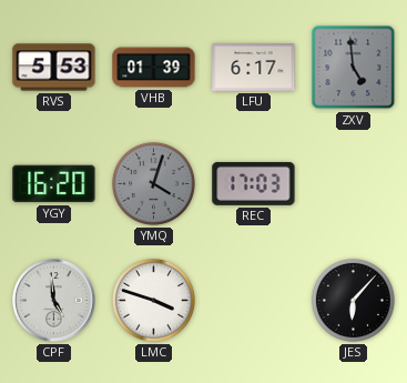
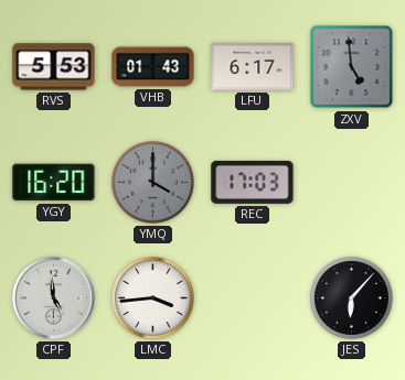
VHB: 01:39 -> 01:43 (153, 67)
YMQ: 4:03 -> 4:00 (152, 182)
LMC: 3:48 -> 3:44 (152, 297)
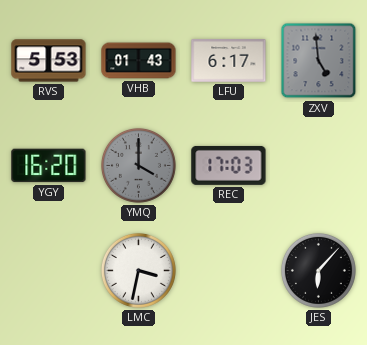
CPF: 4:59 -> none (54, 298)
LMC: 3:44 -> 3:32 (138, 270)
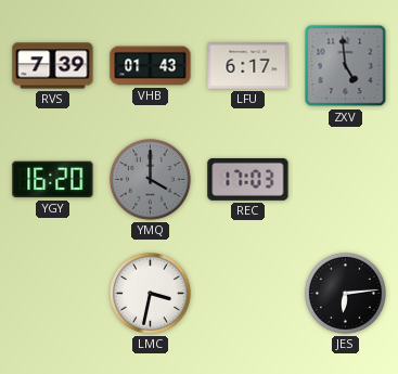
RVS: 5:53 -> 7:39 (53, 66)
JES: 6:07 -> 6:14 (345, 293)
